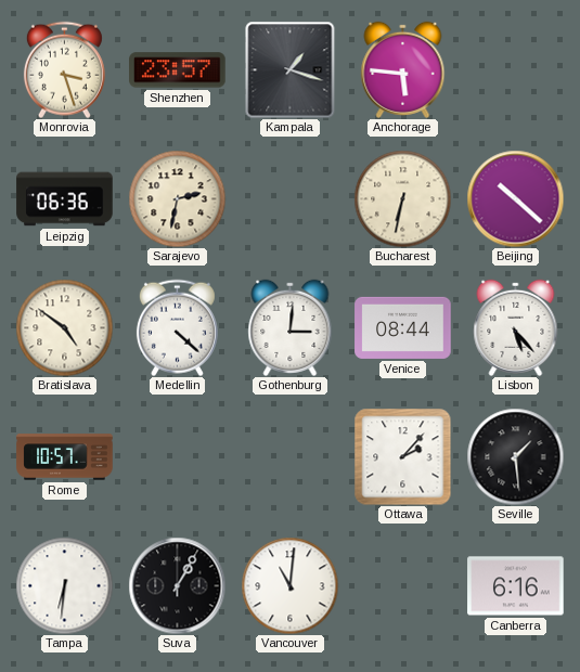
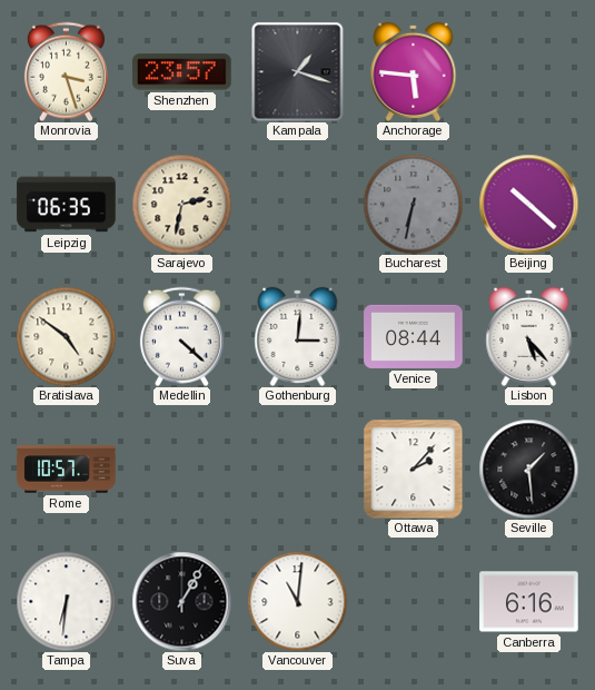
Leipzig: 06:36 -> 06:35 (67, 205)
Bucharest dial: cream -> grey (413, 204)
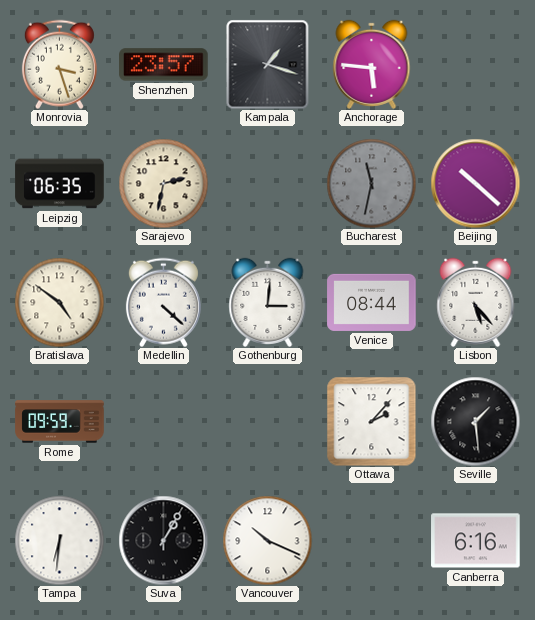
Bucharest: 6:32 -> 11:32 (371, 183)
Rome: 10:57 -> 09:59 (60, 422)
Vancouver: 11:01 -> 10:19 (267, 540)
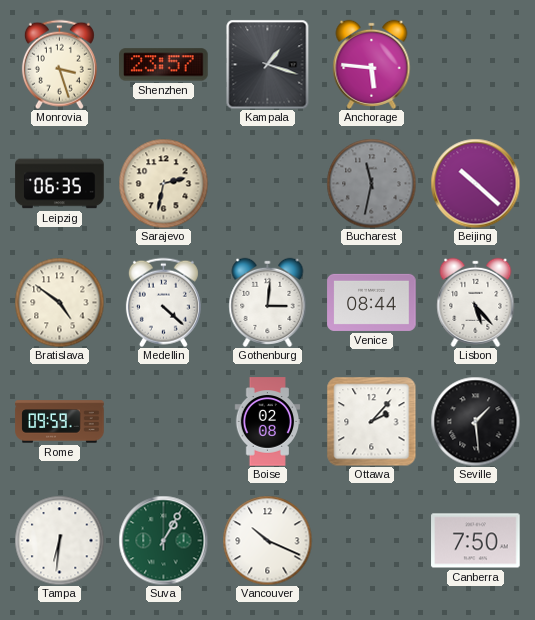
Boise: none -> 02:08 (268, 422)
Suva dial: black -> green (163, 540)
Canberra: 6:16 -> 7:50 (476, 541)
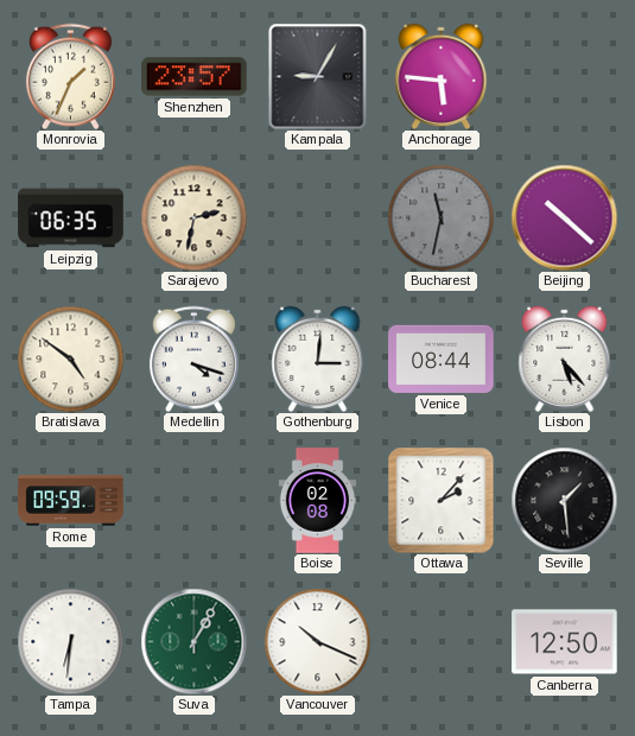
Monrovia: 3:27 -> 1:34 (70, 76)
Kampala: 1:18 -> 9:05 (318, 76)
Medellin: 4:22 -> 4:18 (193, 359)
Canberra: 7:50 -> 12:50 (565, 642)
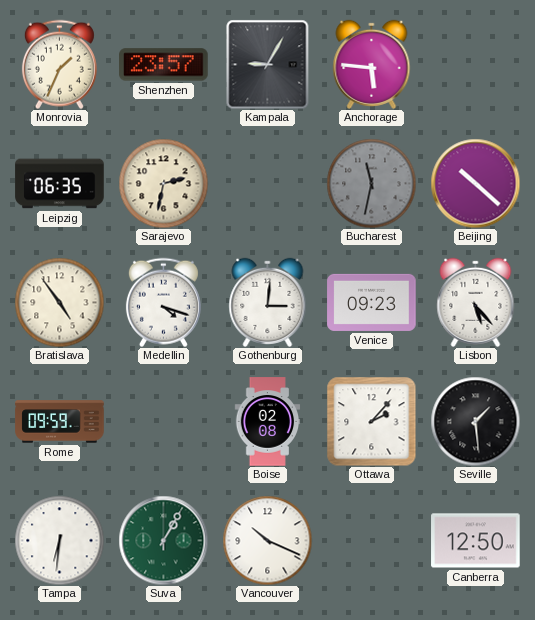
Bratislava: 4:51 -> 4:54 (59, 302)
Venice: 08:44 -> 09:23 (372, 302)
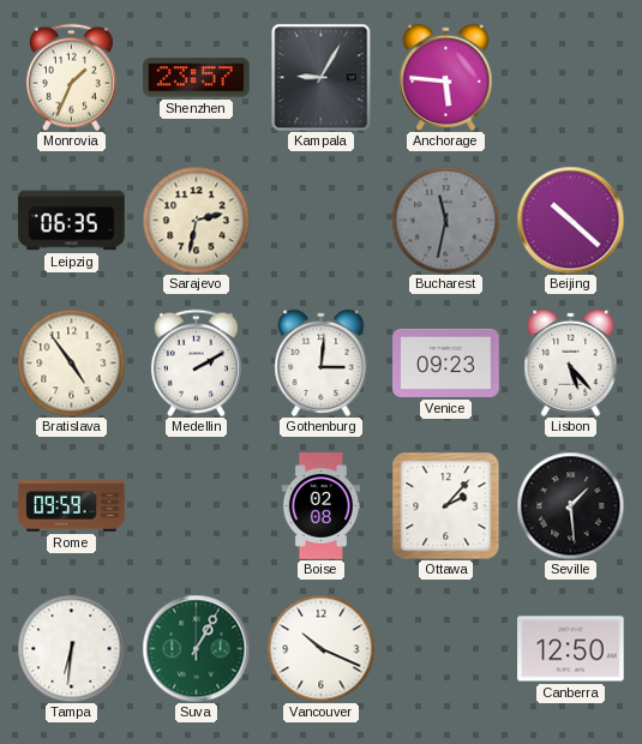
Medellin: 4:18 -> 2:10 (196, 362)
